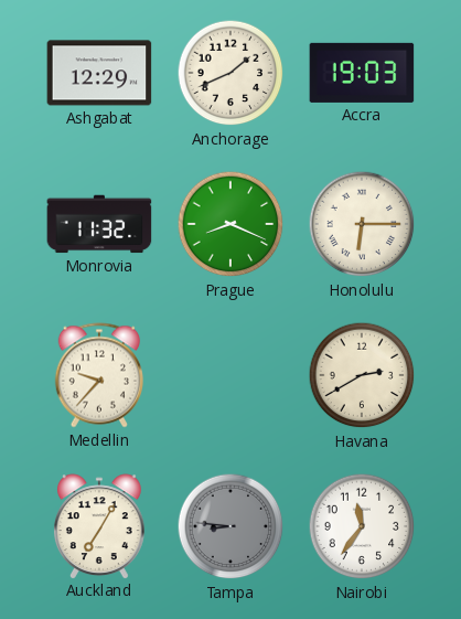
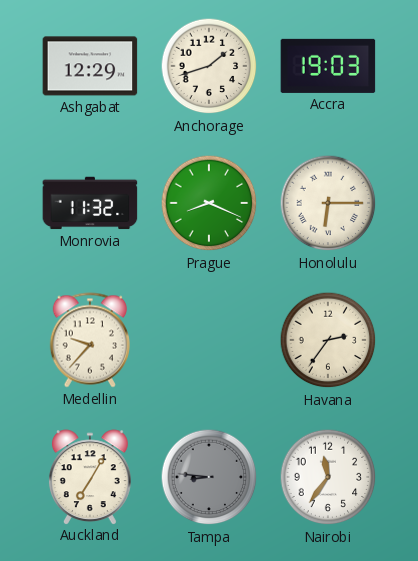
Anchorage: 1:41 -> 1:42 (209, 66)
Havana: 2:40 -> 2:36 (328, 340)
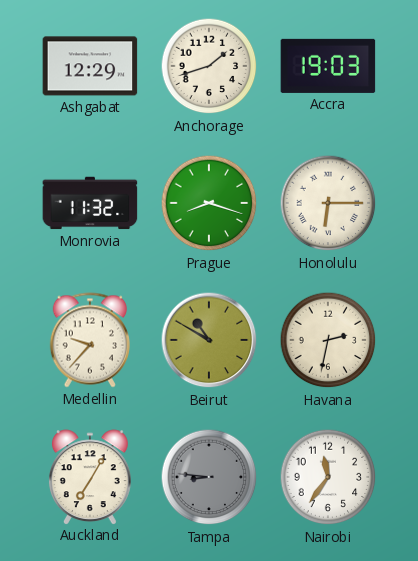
Prague: 8:19 -> 8:18 (209, 203)
Beirut: none -> 10:50 (209, 340)
Havana: 2:36 -> 2:32 (328, 340)
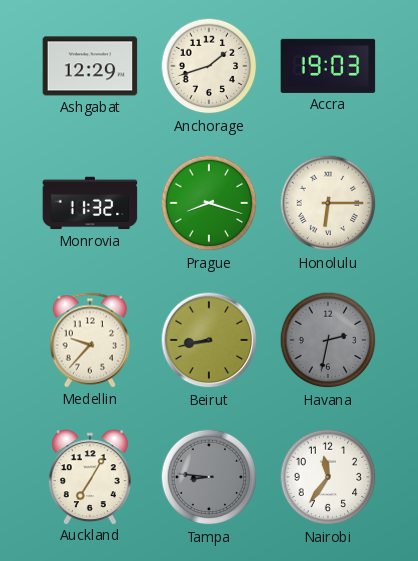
Beirut: 10:50 -> 8:43 (209, 340)
Havana dial: cream -> grey (328, 340)
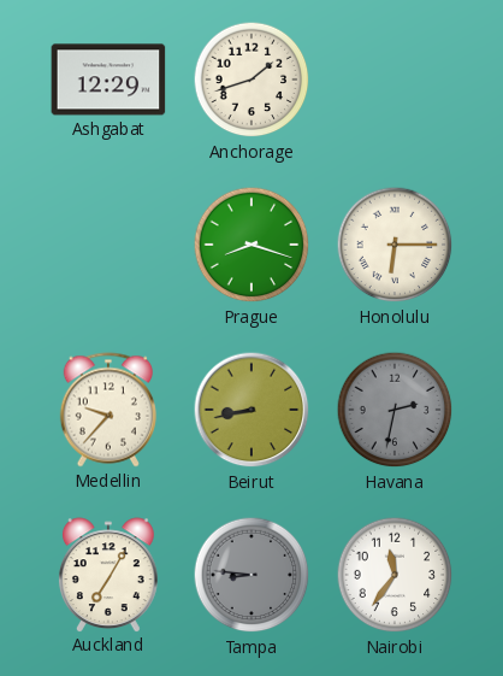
Accra: 19:03 -> none (328, 66)
Monrovia: 11:32 -> none (90, 203)
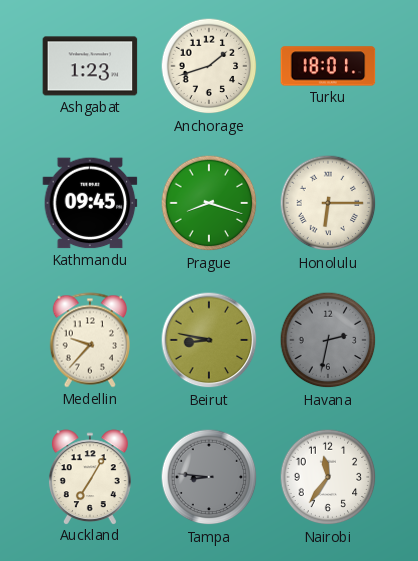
Ashgabat: 12:29 -> 1:23 (90, 66)
Turku: none -> 18:01 (328, 66)
Kathmandu: none -> 09:45 (90, 203)
Beirut: 8:43 -> 8:47 (209, 340)
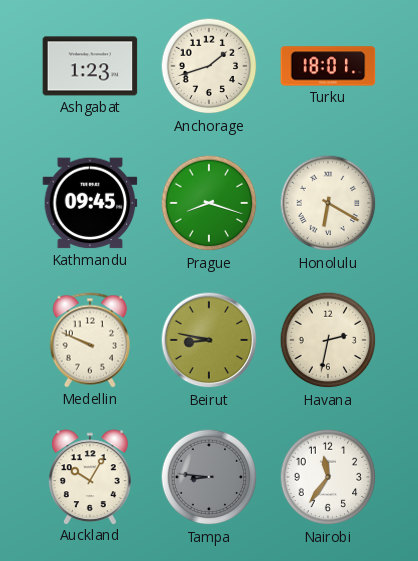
Honolulu: 6:15 -> 6:20 (328, 203)
Medellin: 9:37 -> 9:49 (89, 340)
Havana dial: grey -> cream (328, 340)
Auckland: 7:05 -> 10:05 (90, 477)
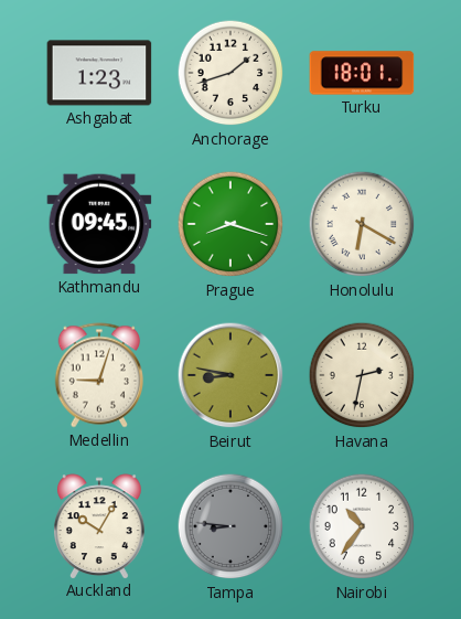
Medellin: 9:49 -> 9:03 (98, 375)
Nairobi: 11:36 -> 10:36 (362, 526)
